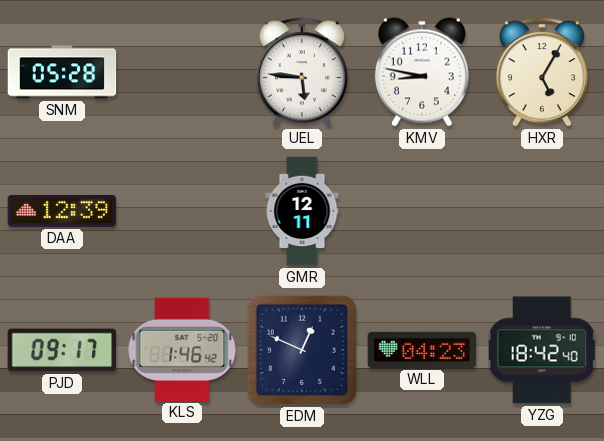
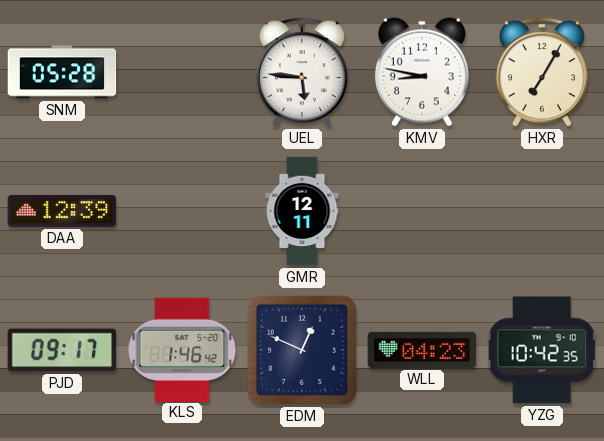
HXR: 5:05 -> 7:05 (542, 72)
YZG: 18:42 -> 10:42 (542, 350)
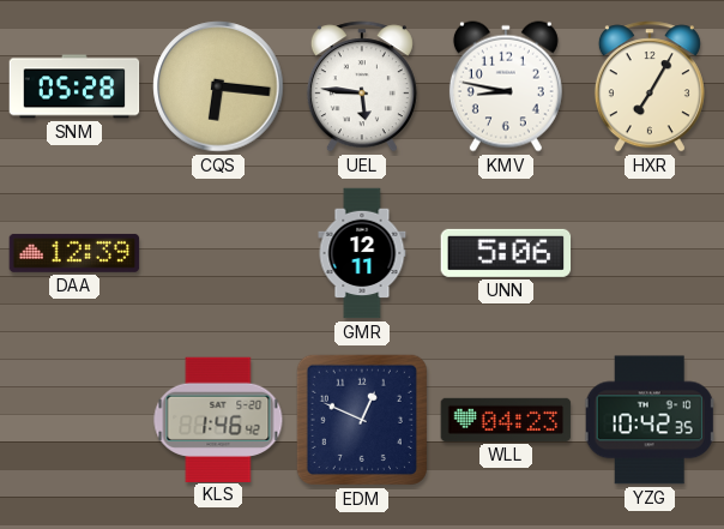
CQS: none -> 6:16 (218, 86)
UNN: none -> 5:06 (506, 253)
PJD: 09:17 -> none (62, 350)
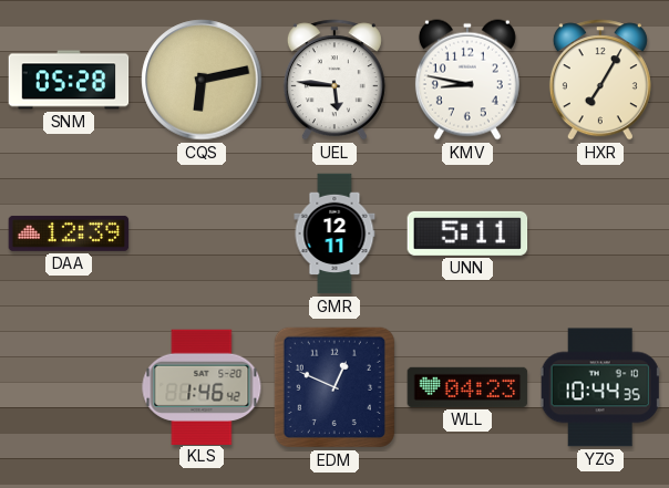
CQS: 6:16 -> 6:13 (202, 80)
UNN: 5:06 -> 5:11 (467, 233)
YZG: 10:42 -> 10:44 (600, 387)
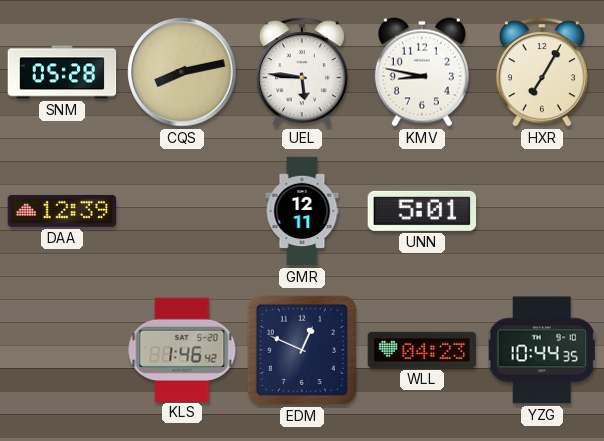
CQS: 6:13 -> 8:13 (182, 72)
UNN: 5:11 -> 5:01 (422, 211)
